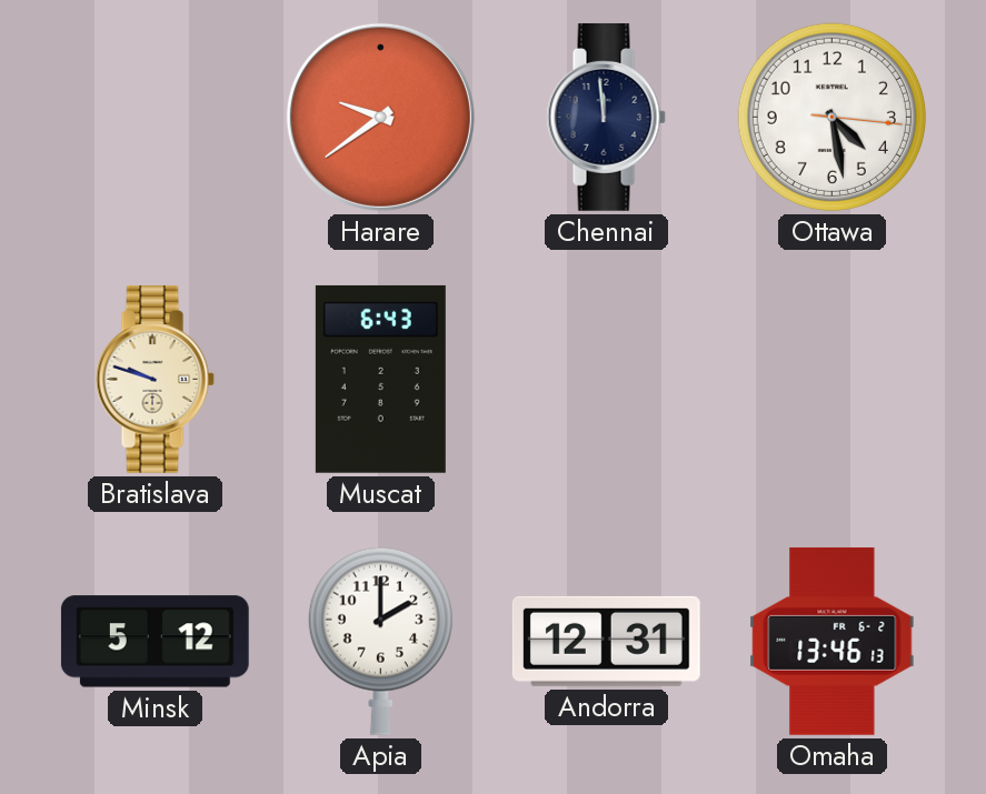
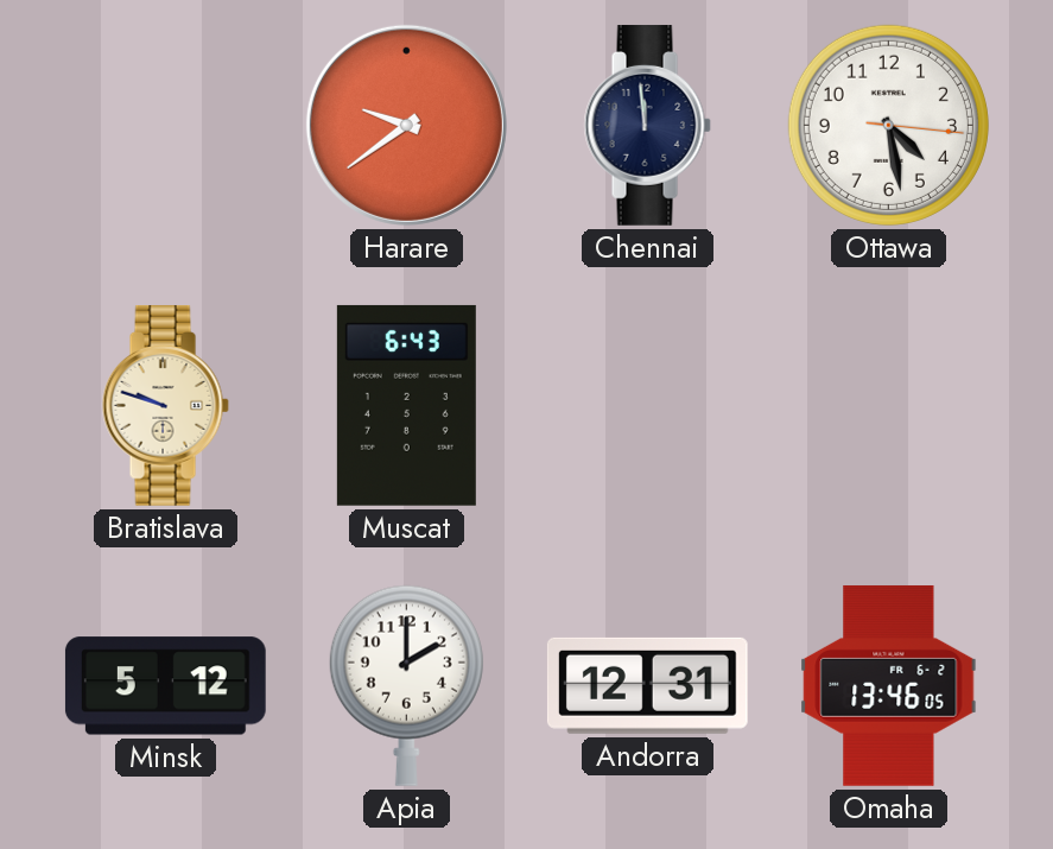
Omaha: 13:46:13 -> 13:46:05 (889, 685)
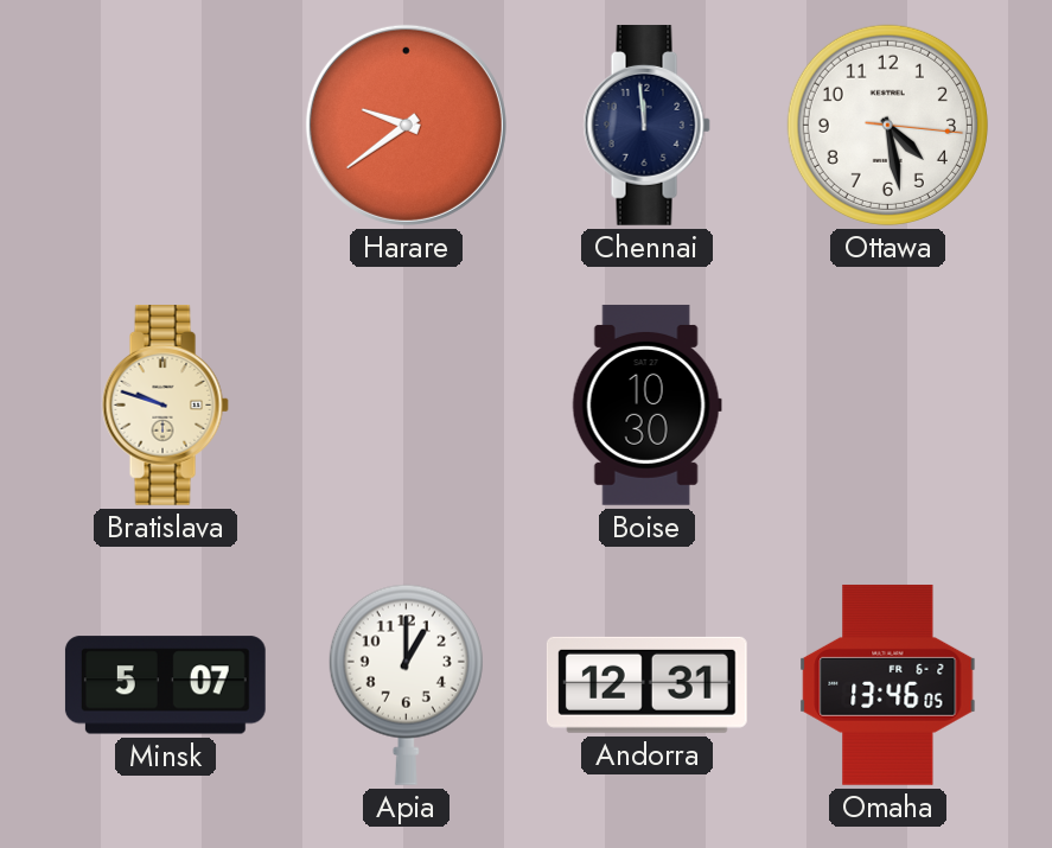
Muscat: 6:43 -> none (406, 405)
Boise: none -> 10:30 (646, 404)
Minsk: 5:12 -> 5:07 (165, 686)
Apia: 2:00 -> 1:00 (406, 684)
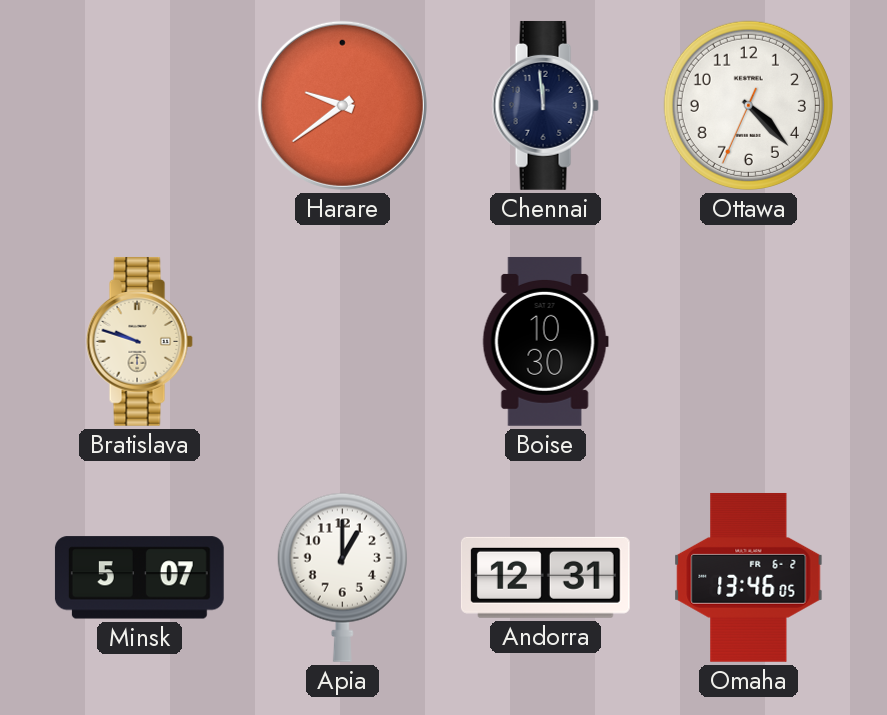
Ottawa: 4:28 -> 4:22 (748, 105)
